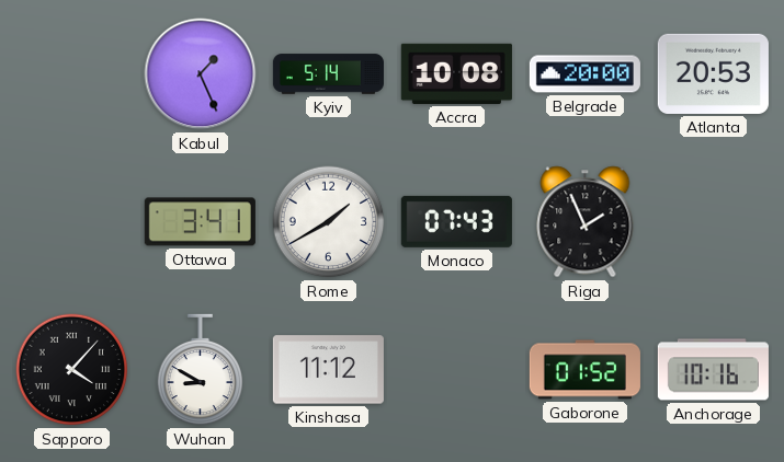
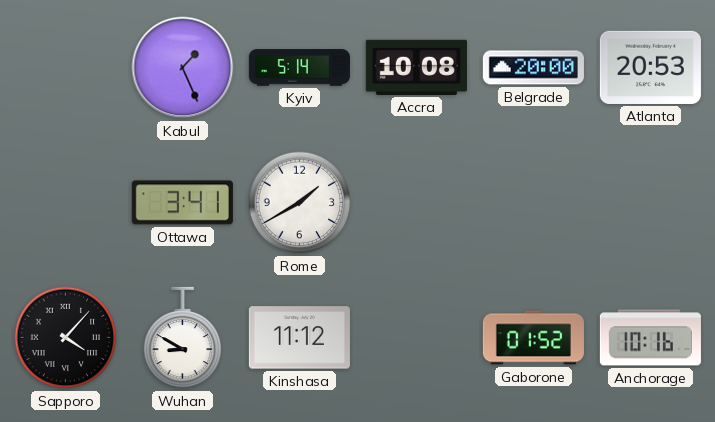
Monaco: 07:43 -> none (456, 221)
Riga: 1:56 -> none (586, 222)
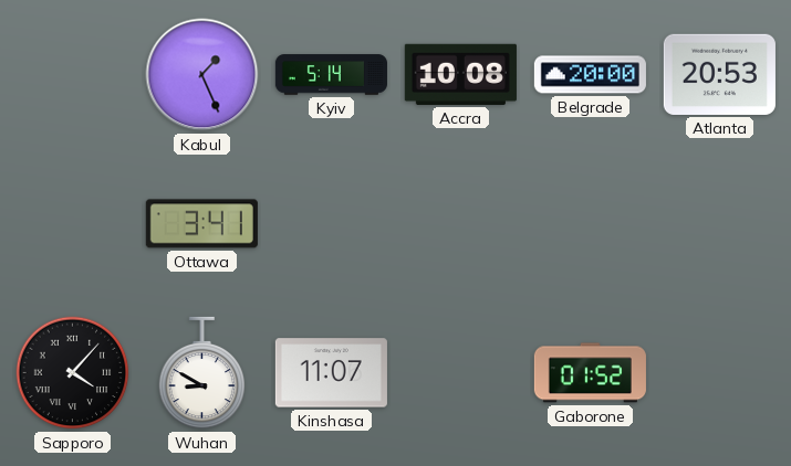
Rome: 1:40 -> none (300, 203)
Kinshasa: 11:12 -> 11:07 (331, 373)
Anchorage: 10:16 -> none (650, 338)
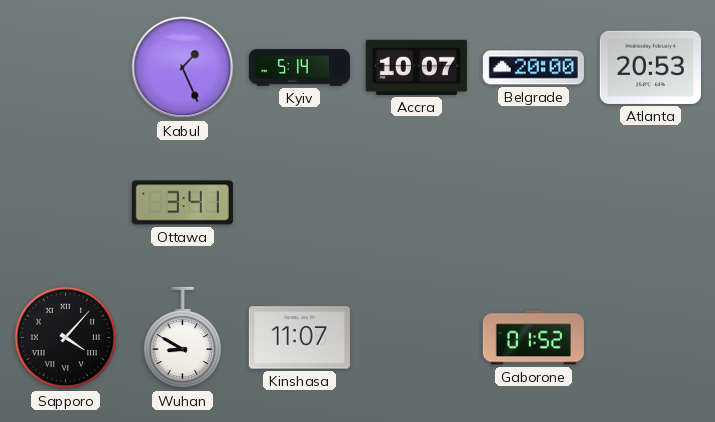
Accra: 10:08 -> 10:07 (416, 67)
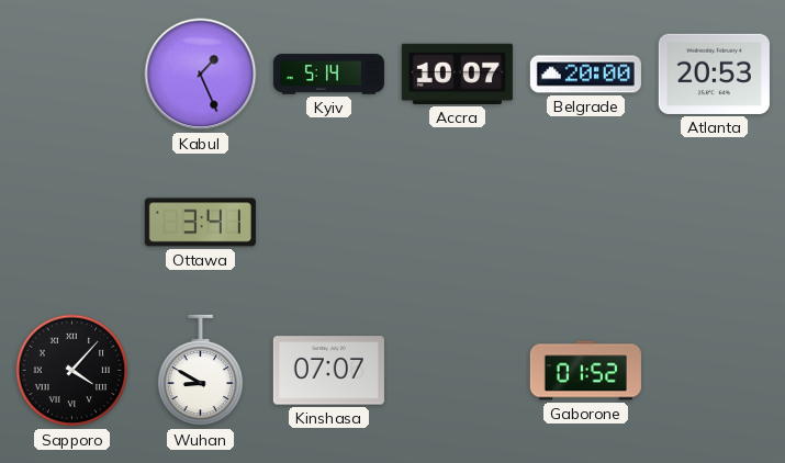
Kinshasa: 11:07 -> 07:07 (328, 371)
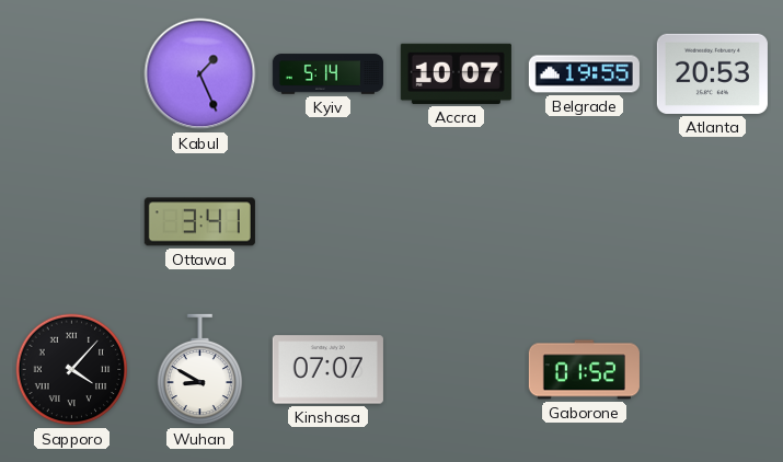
Belgrade: 20:00 -> 19:55 (584, 74)
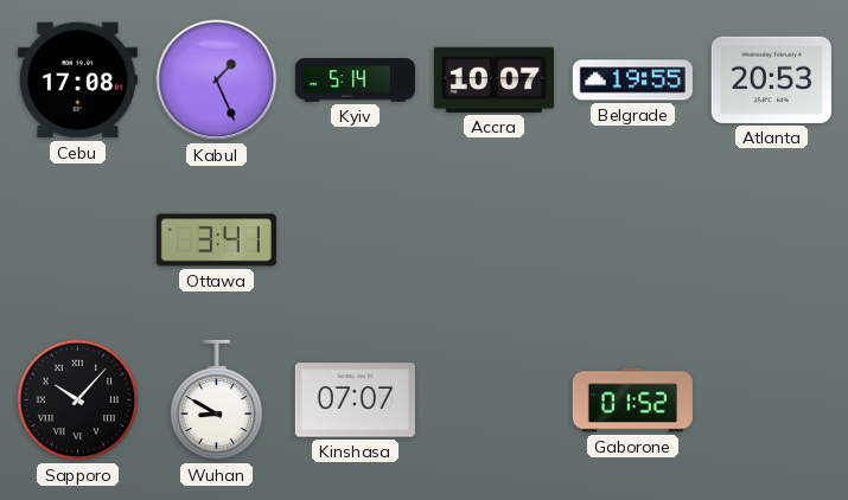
Cebu: none -> 17:08 (77, 81)
Sapporo: 4:07 -> 10:07 (78, 400)
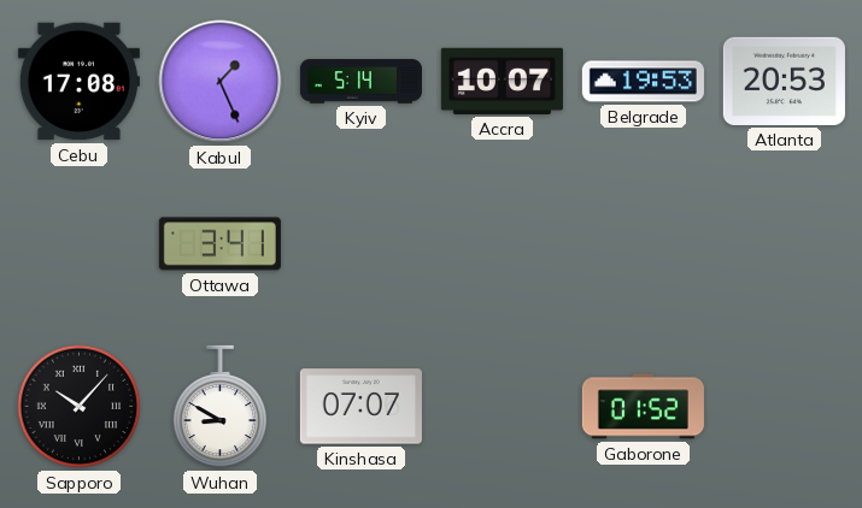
Belgrade: 19:55 -> 19:53 (643, 82)
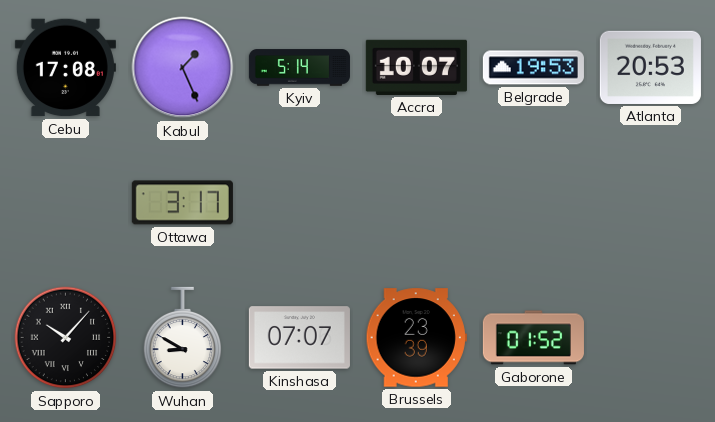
Ottawa: 3:41 -> 3:17 (182, 203)
Brussels: none -> 23:39 (416, 338)
